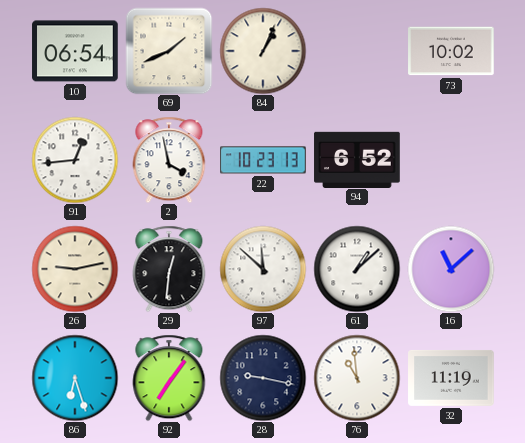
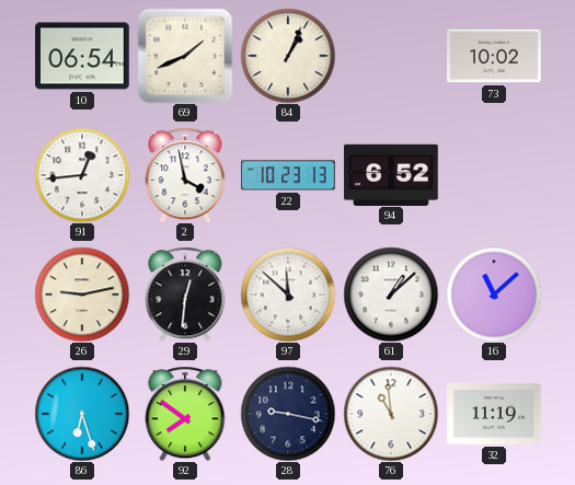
92: 7:06 -> 7:51 (185, 414)
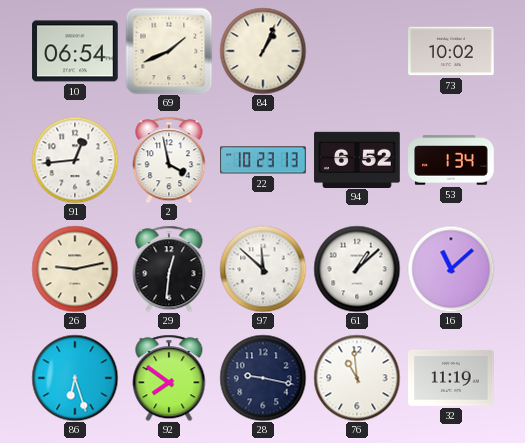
53: none -> 1:34 (451, 160)
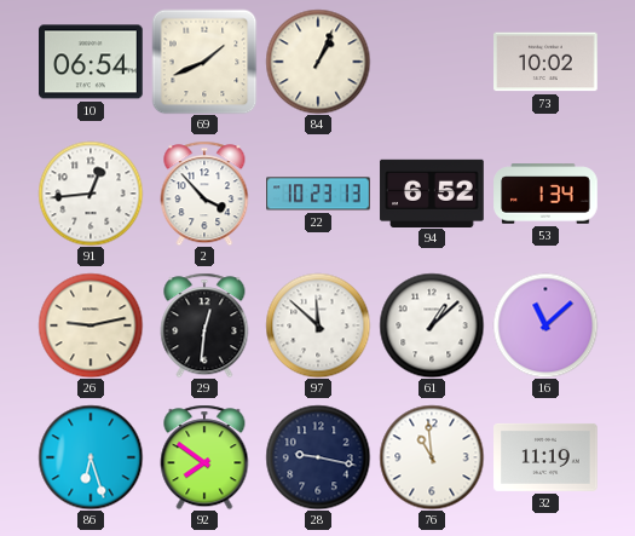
2: 3:58 -> 3:53 (204, 194)
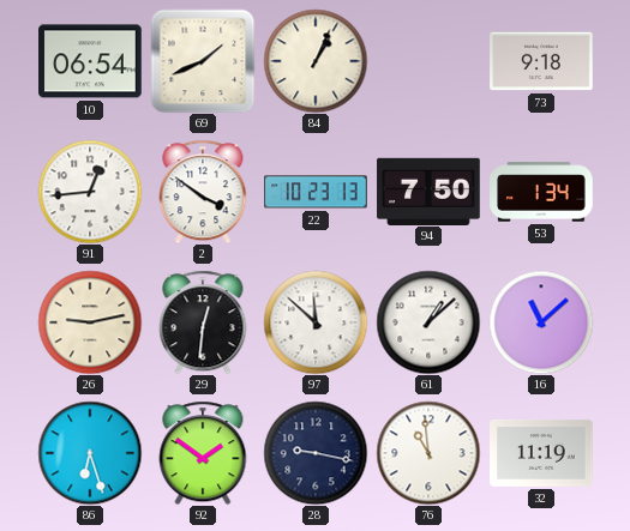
73: 10:02 -> 9:18 (541, 61)
2: 3:53 -> 3:51 (203, 192)
94: 6:52 -> 7:50 (428, 191)
92: 7:51 -> 1:51 (203, 453)
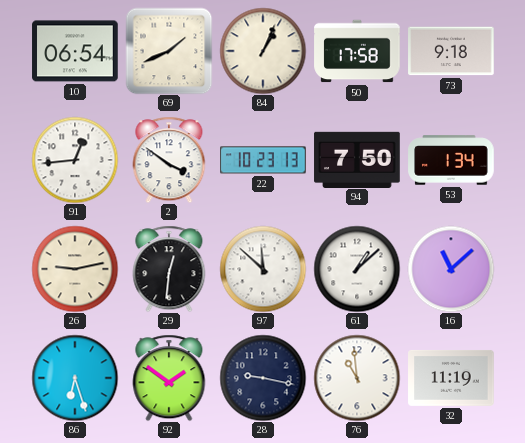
50: none -> 17:58 (357, 51)
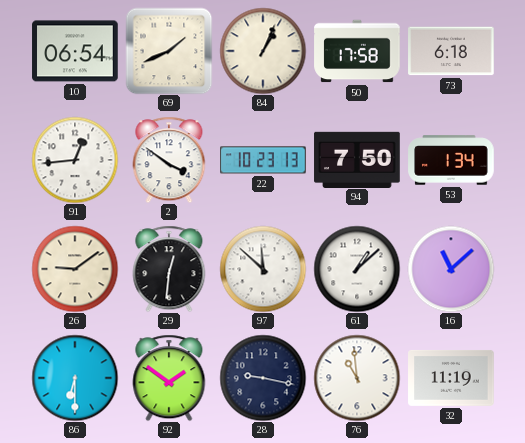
73: 9:18 -> 6:18 (451, 51)
26: 9:13 -> 9:09 (75, 269)
86: 6:27 -> 6:30 (75, 378)
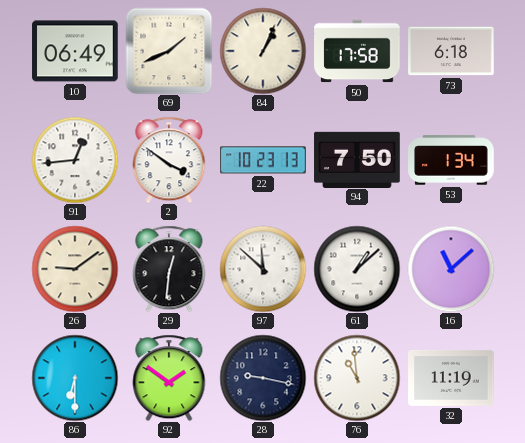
10: 06:54 -> 06:49 (75, 51)
